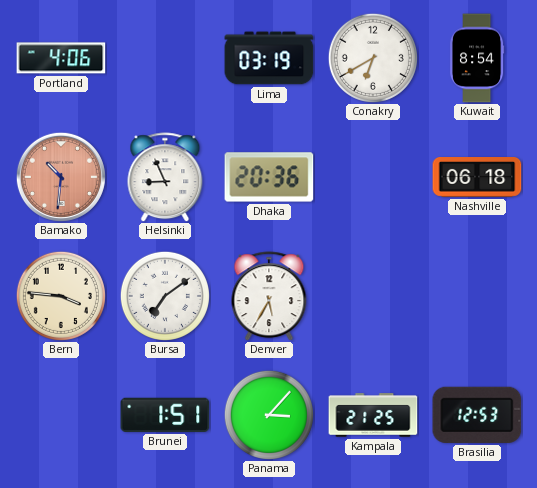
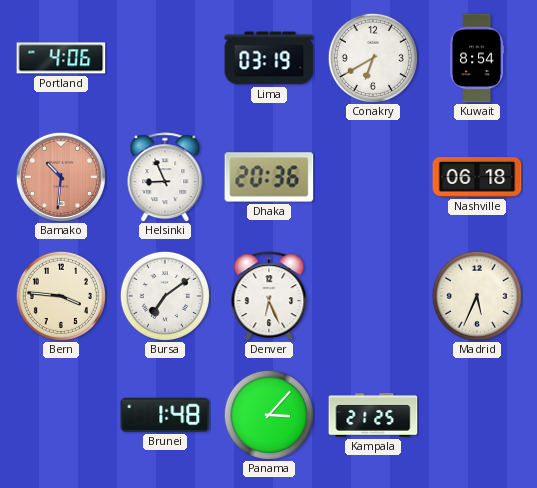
Denver: 5:35 -> 6:26 (269, 296)
Madrid: none -> 5:34 (477, 296)
Brunei: 1:51 -> 1:48 (165, 415)
Brasilia: 12:53 -> none (477, 415)
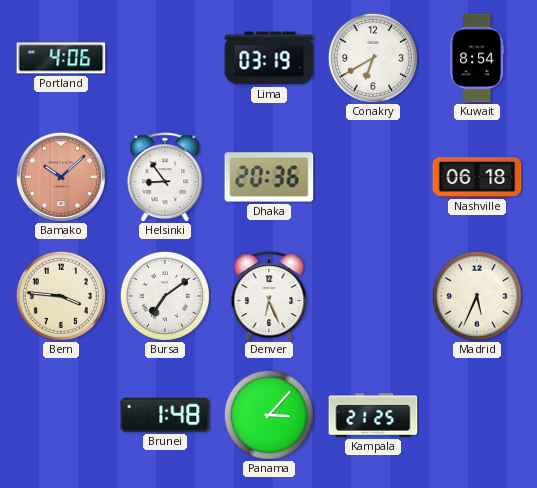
Bamako: 10:31 -> 10:08 (61, 177)
Helsinki: 8:56 -> 8:54 (165, 177)
